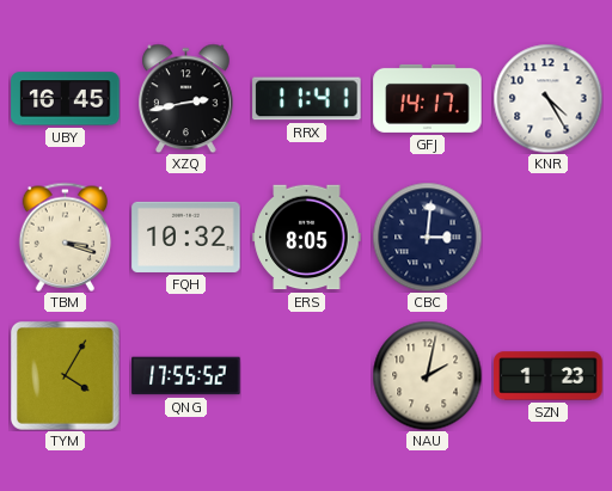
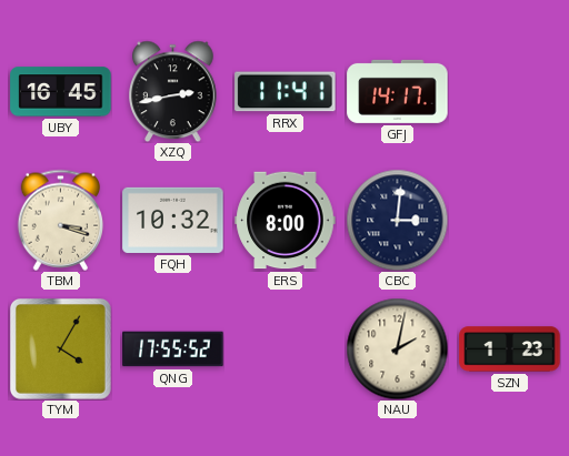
KNR: 4:25 -> none (547, 98)
ERS: 8:05 -> 8:00 (286, 221)
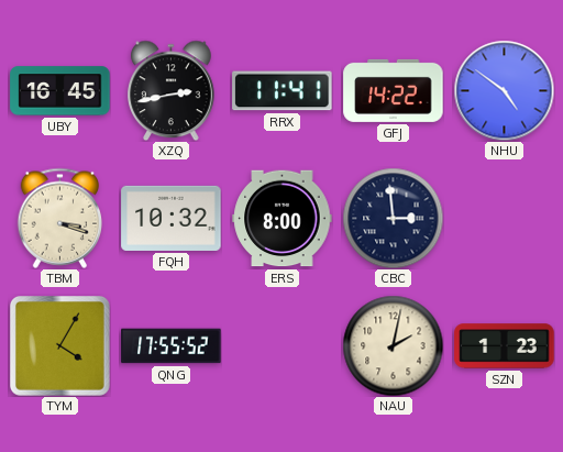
GFJ: 14:17 -> 14:22 (394, 90)
NHU: none -> 4:51 (504, 90)
CBC: 3:01 -> 2:59 (393, 218)
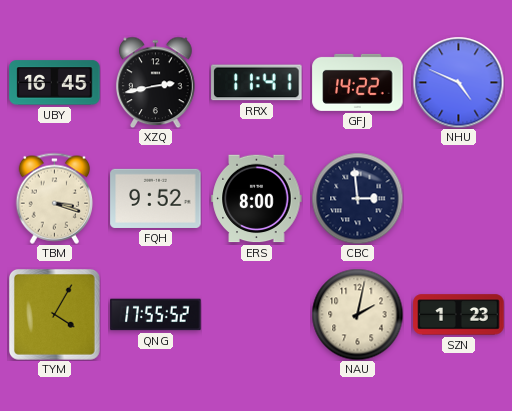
NHU: 4:51 -> 4:49 (458, 82)
FQH: 10:32 -> 9:52 (156, 198)
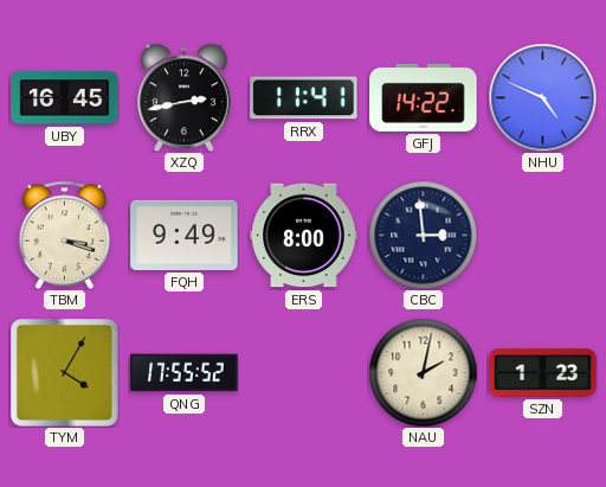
FQH: 9:52 -> 9:49 (185, 235)
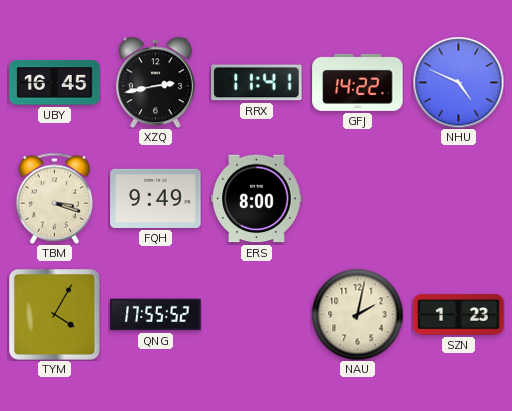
CBC: 2:59 -> none (423, 235)
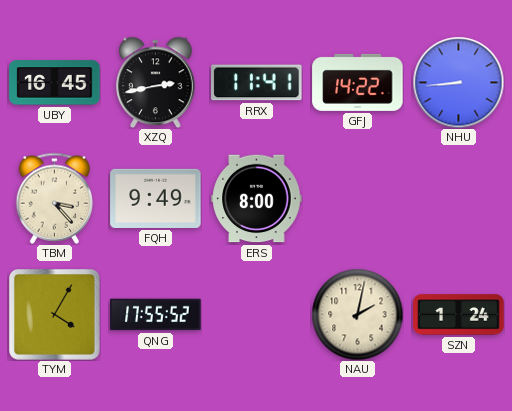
NHU: 4:49 -> 8:44 (458, 82)
TBM: 3:18 -> 3:23 (55, 198)
SZN: 1:23 -> 1:24 (459, 315)
